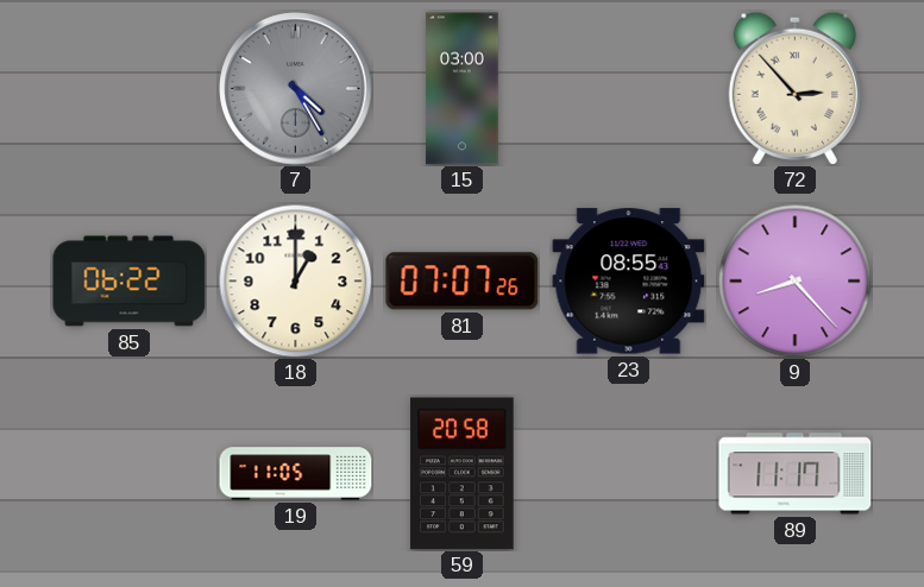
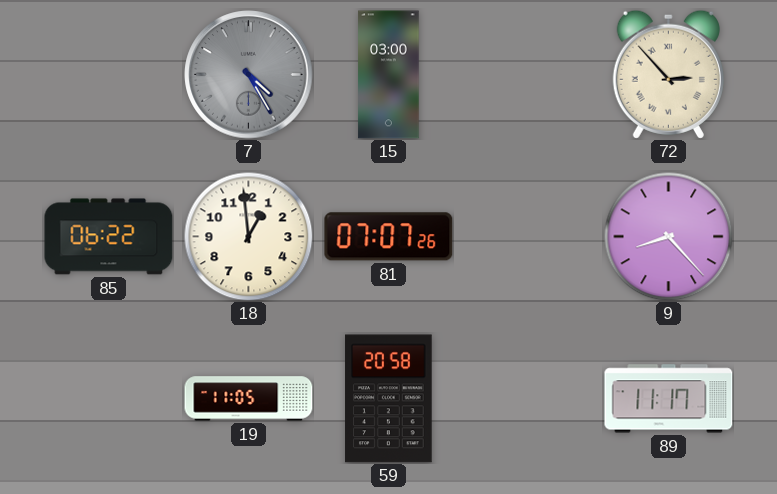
18: 1:00 -> 12:59 (248, 236)
23: 08:55 -> none (629, 282)
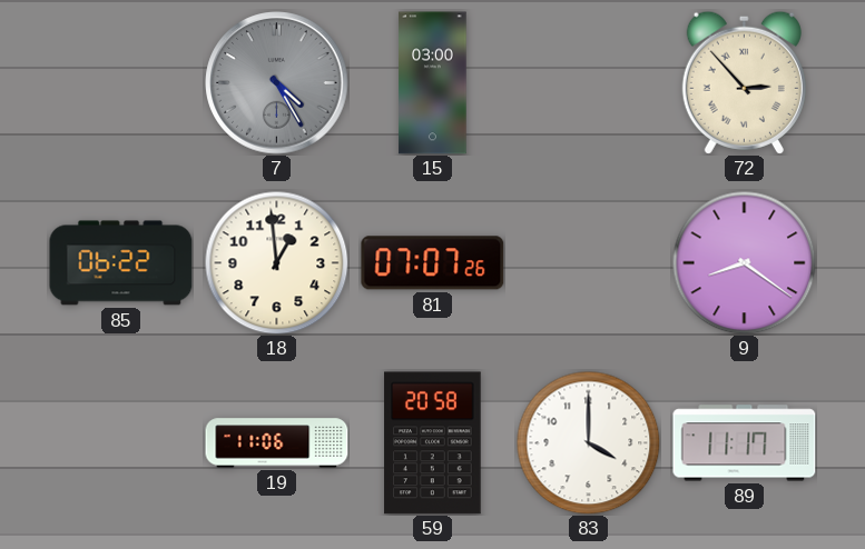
9: 8:23 -> 8:21 (744, 262)
19: 11:05 -> 11:06 (277, 443)
83: none -> 4:00 (588, 442)
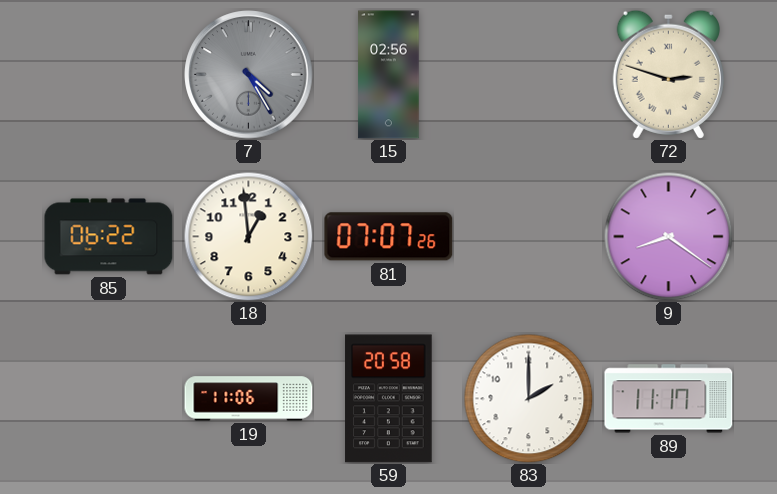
15: 03:00 -> 02:56 (389, 75)
72: 2:53 -> 2:48 (668, 74)
83: 4:00 -> 2:00 (528, 398)
